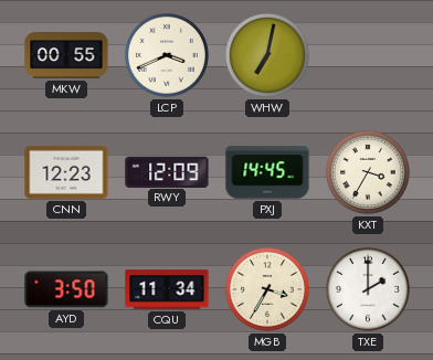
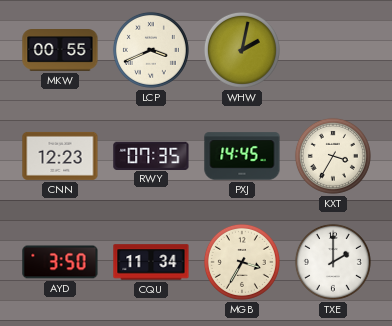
WHW: 7:02 -> 2:02 (242, 50)
RWY: 12:09 -> 07:35 (151, 155)
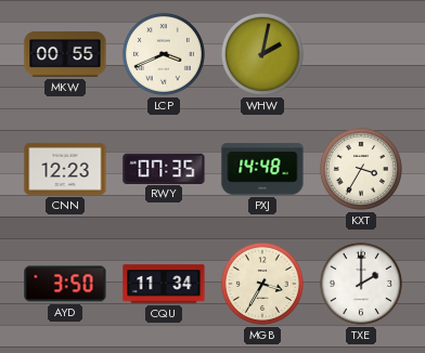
PXJ: 14:45 -> 14:48 (262, 169)
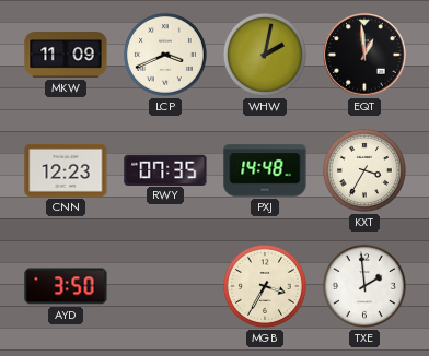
MKW: 00:55 -> 11:09 (66, 55)
EQT: none -> 12:59 (364, 55)
CQU: 11:34 -> none (164, 284)
TXE: 2:00 -> 1:59 (364, 286)
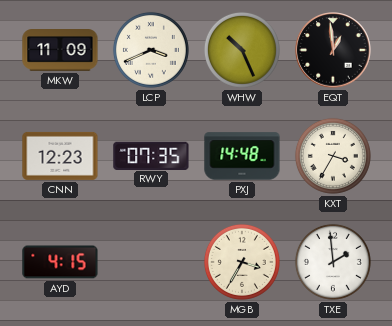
WHW: 2:02 -> 10:26 (242, 50)
AYD: 3:50 -> 4:15 (60, 262)
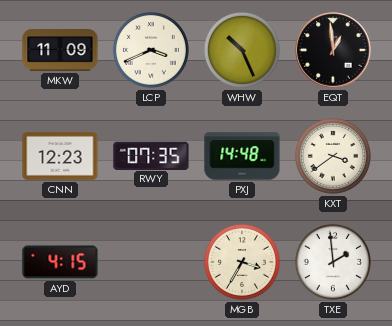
KXT: 3:35 -> 3:39 (333, 156)
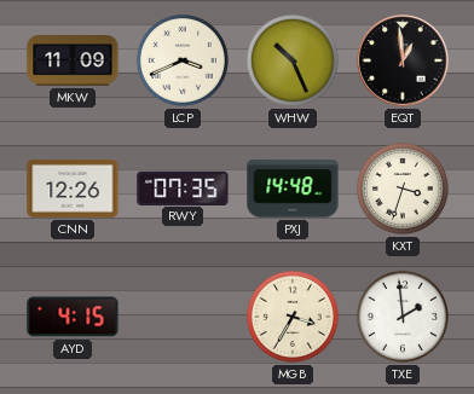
CNN: 12:23 -> 12:26 (73, 189)
KXT: 3:39 -> 3:33 (403, 189)
